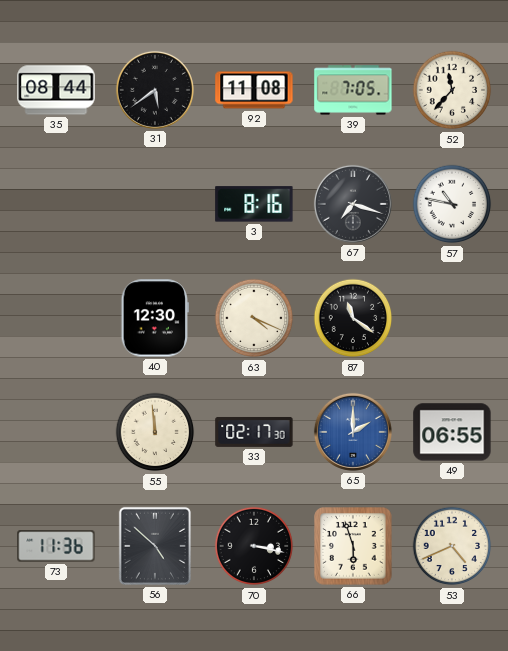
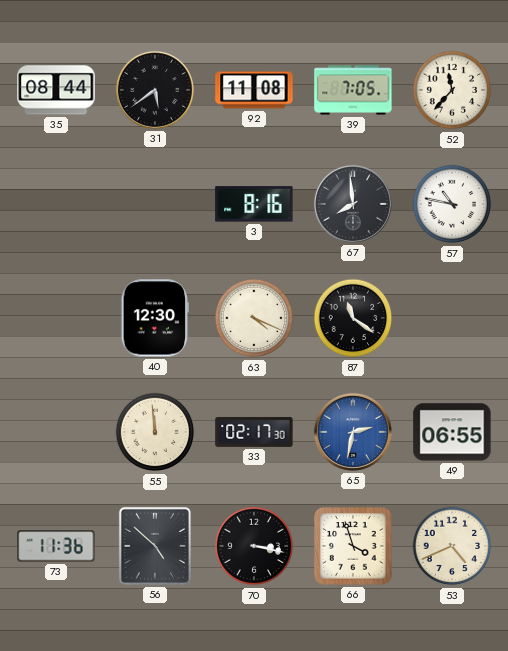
67: 7:18 -> 7:59 (353, 204)
65: 2:00 -> 2:32 (353, 432)
66: 5:57 -> 3:57 (353, 546)
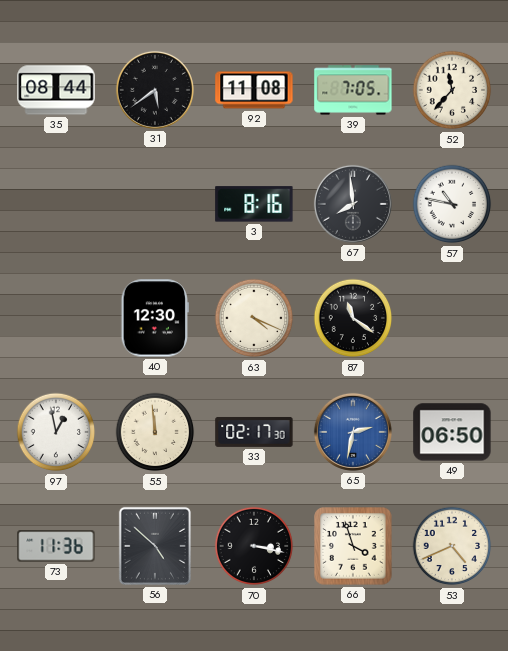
97: none -> 12:58 (56, 432)
49: 06:55 -> 06:50 (452, 432)
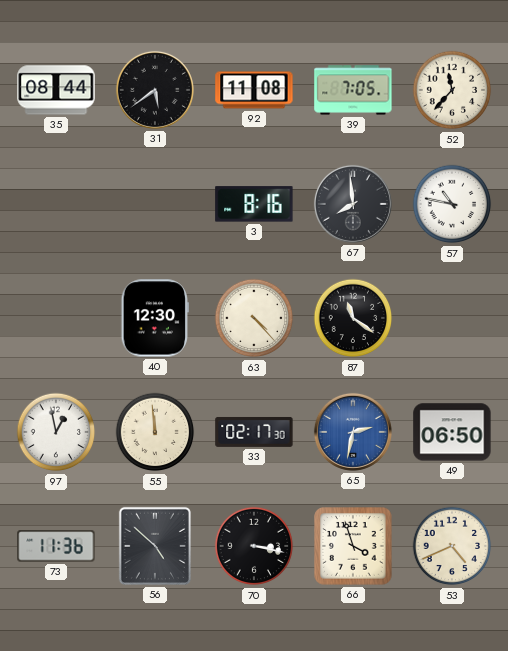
63: 4:19 -> 4:23 (254, 318)
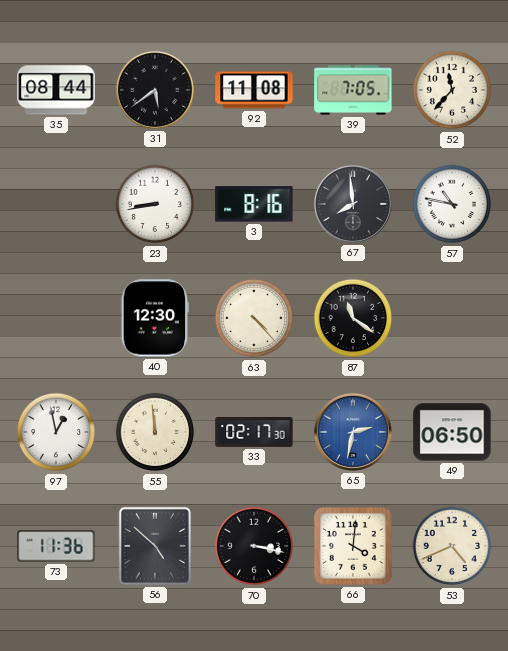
23: none -> 8:43 (155, 204)
66: 3:57 -> 4:01 (353, 546)
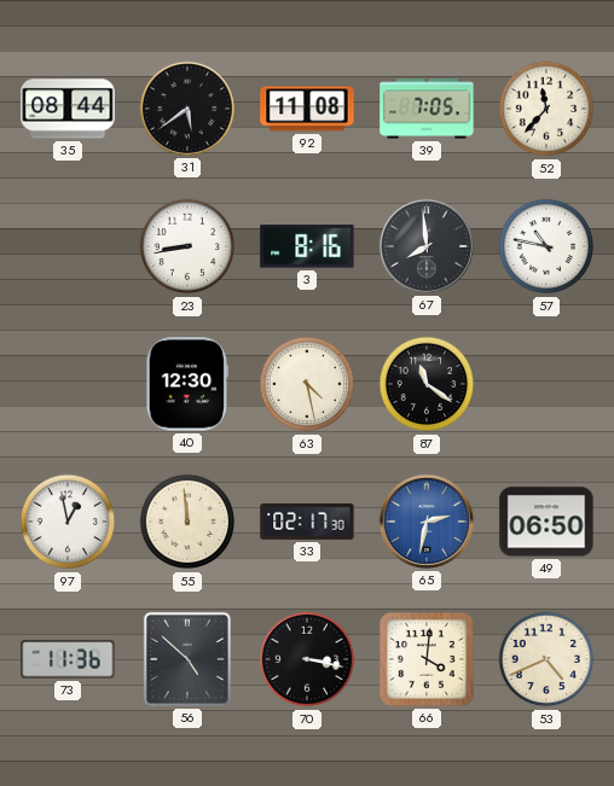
63: 4:23 -> 4:28 (307, 384)
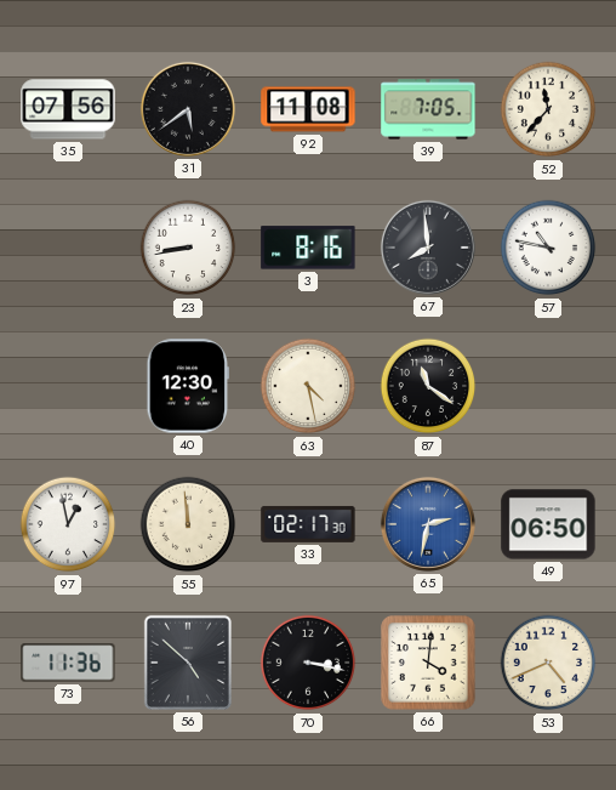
35: 08:44 -> 07:56 (68, 109)
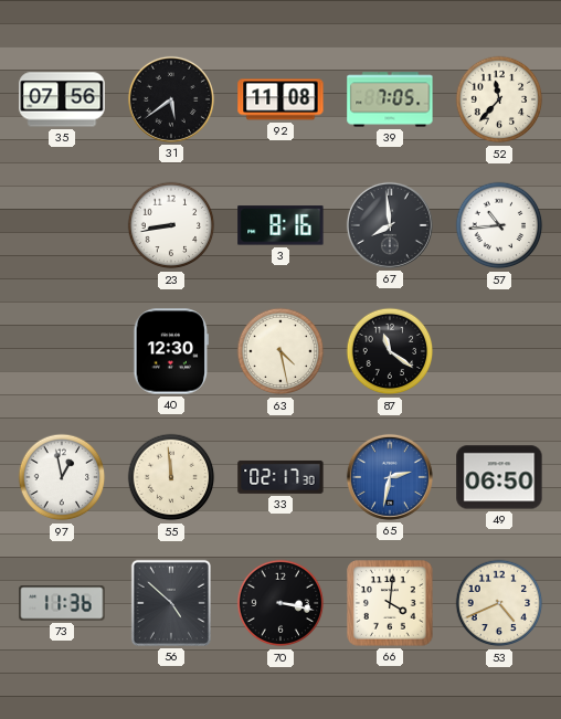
57: 10:47 -> 10:44 (499, 225)
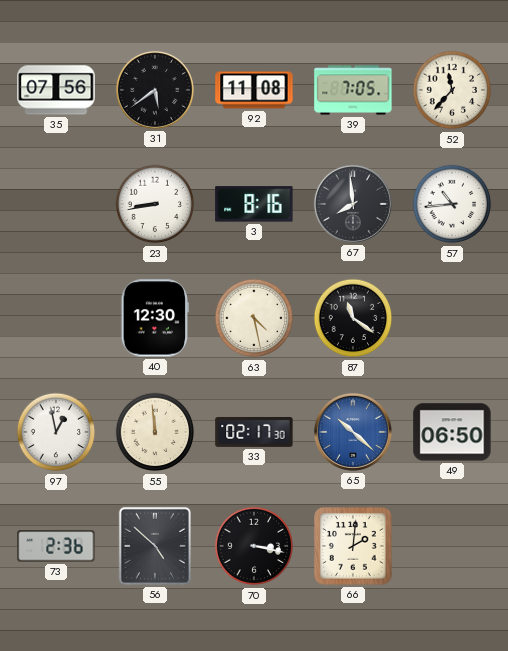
65: 2:32 -> 10:22 (353, 432)
73: 11:36 -> 2:36 (56, 546)
66: 4:01 -> 2:01 (353, 546)
53: 4:41 -> none (499, 603)
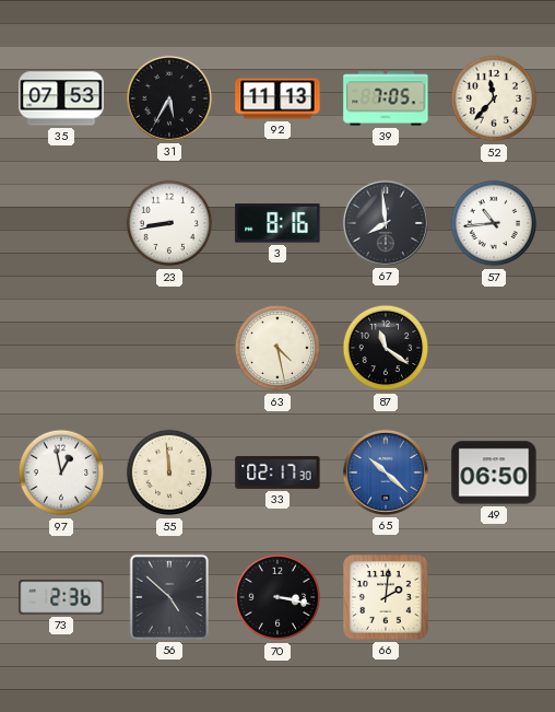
35: 07:56 -> 07:53 (61, 98)
31: 5:39 -> 5:35 (169, 98)
92: 11:08 -> 11:13 (277, 98)
40: 12:30 -> none (154, 318)
